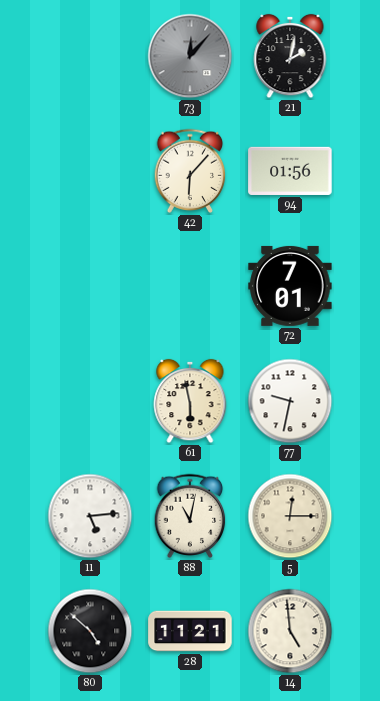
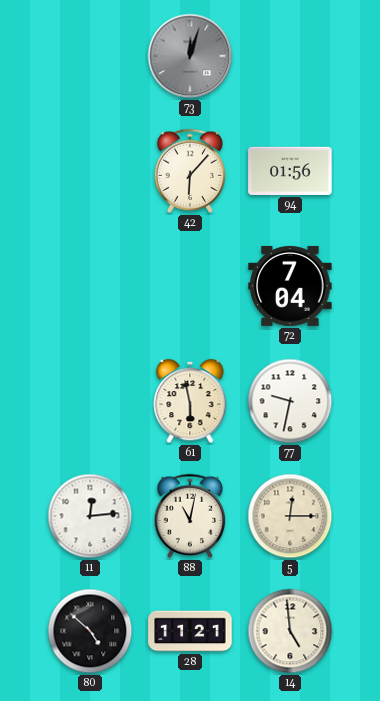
73: 12:07 -> 12:03 (190, 56)
21: 2:02 -> none (290, 56)
72: 7:01 -> 7:04 (290, 286)
11: 5:14 -> 12:14 (90, 516)
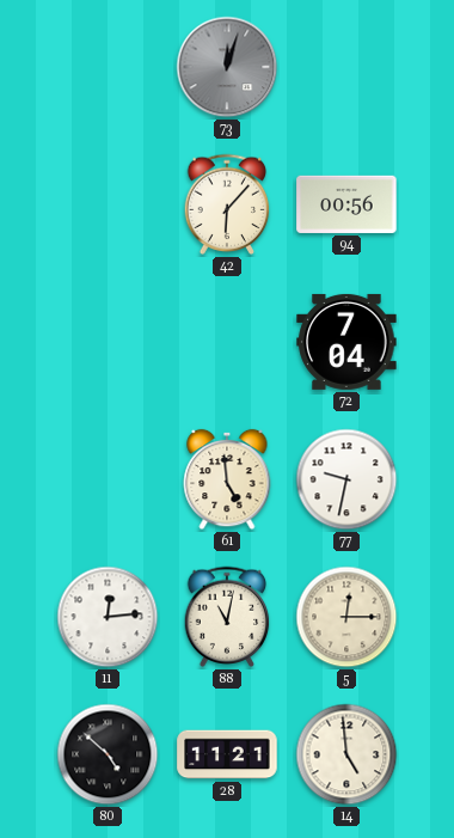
94: 01:56 -> 00:56 (346, 204)
61: 5:58 -> 4:59 (227, 479)
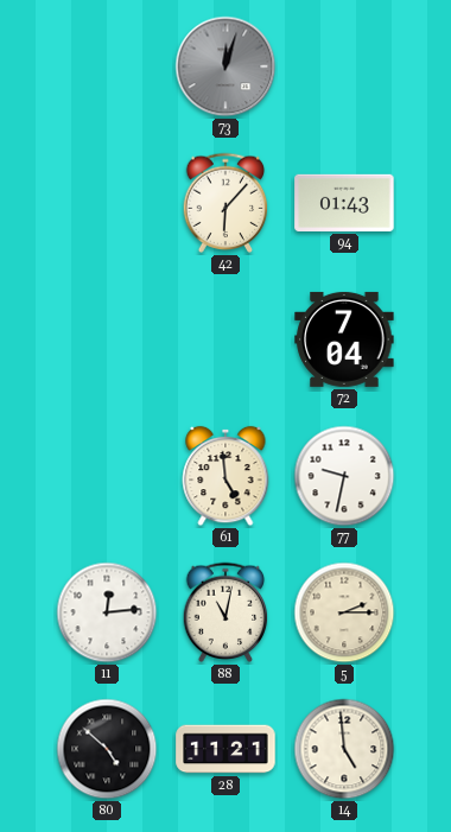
94: 00:56 -> 01:43 (344, 203)
5: 12:15 -> 2:15 (344, 612)
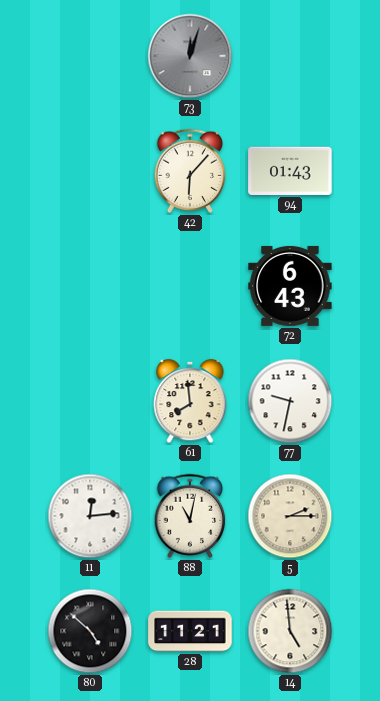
72: 7:04 -> 6:43 (290, 286)
61: 4:59 -> 7:59 (190, 401)
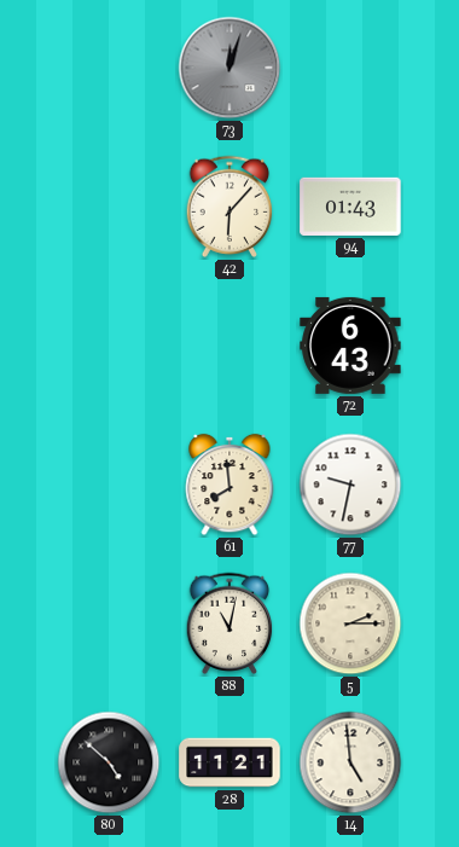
11: 12:14 -> none (90, 516)
